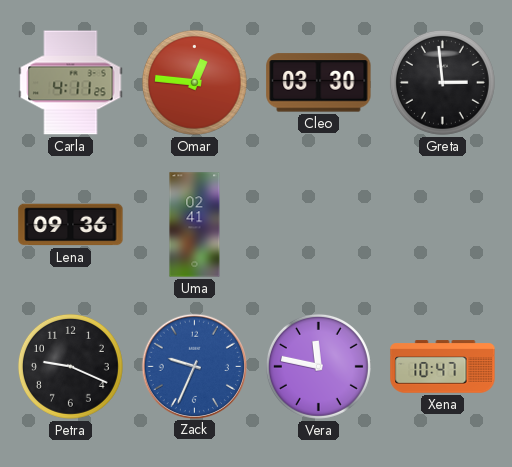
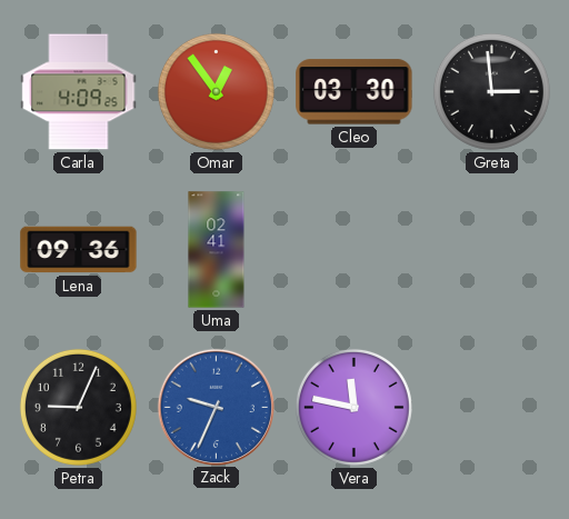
Carla: 4:11 -> 4:09 (79, 92)
Omar: 12:46 -> 12:54 (216, 91)
Petra: 9:19 -> 9:04 (78, 407)
Xena: 10:47 -> none (443, 367)
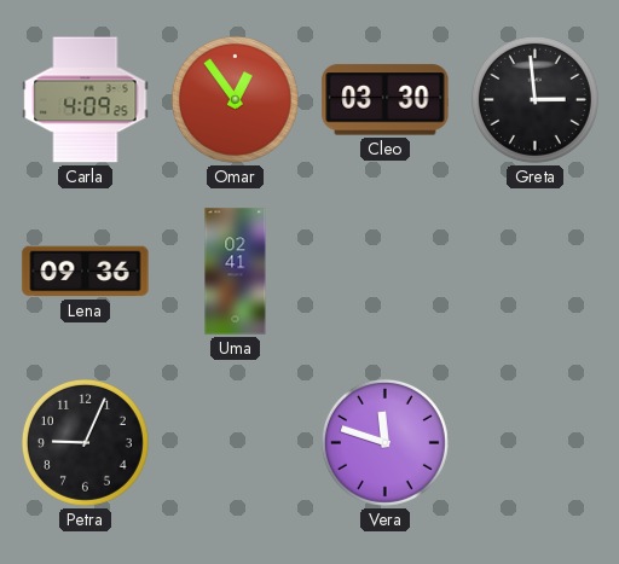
Zack: 9:34 -> none (216, 407)
Vera: 11:47 -> 11:48 (384, 442)
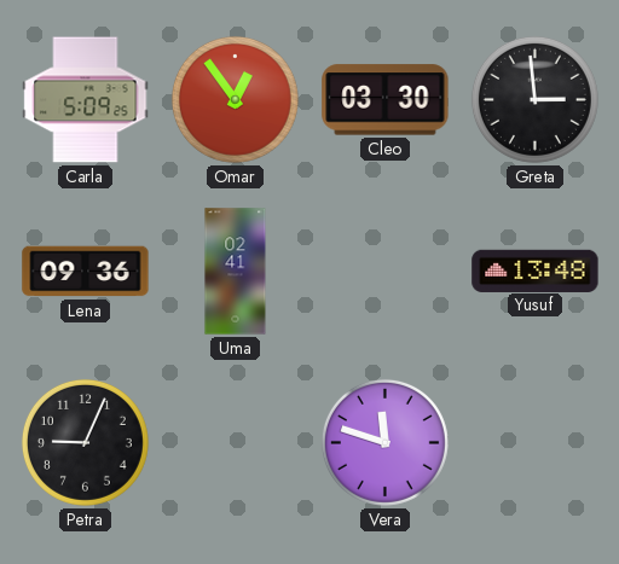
Carla: 4:09 -> 5:09 (86, 100)
Yusuf: none -> 13:48 (536, 271)
